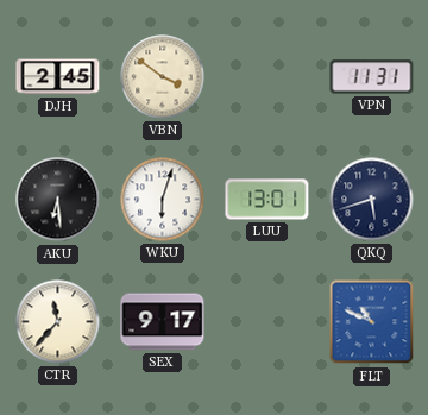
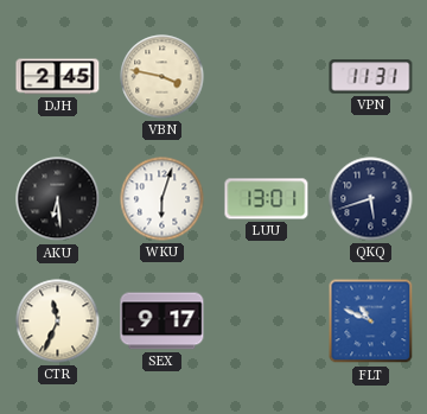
VBN: 3:51 -> 3:47 (162, 77)
CTR: 11:37 -> 11:34 (58, 321)
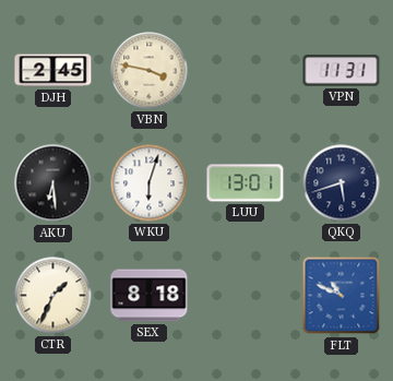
CTR: 11:34 -> 1:34 (53, 296)
SEX: 9:17 -> 8:18 (150, 296)
